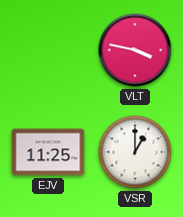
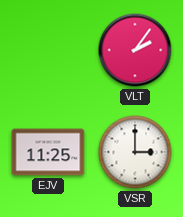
VLT: 3:47 -> 2:06 (135, 50)
VSR: 1:00 -> 3:00 (135, 152)
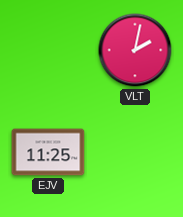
VLT: 2:06 -> 2:02 (135, 50)
VSR: 3:00 -> none (135, 152)
